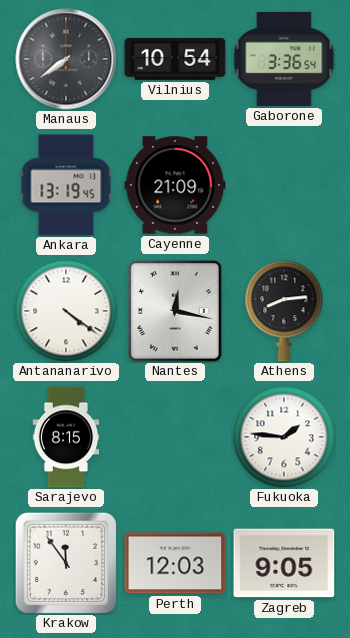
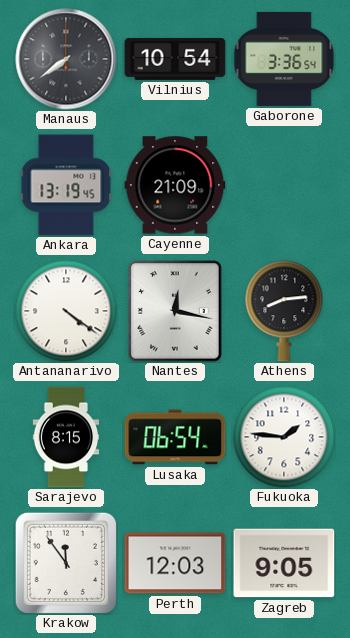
Lusaka: none -> 06:54 (175, 437)
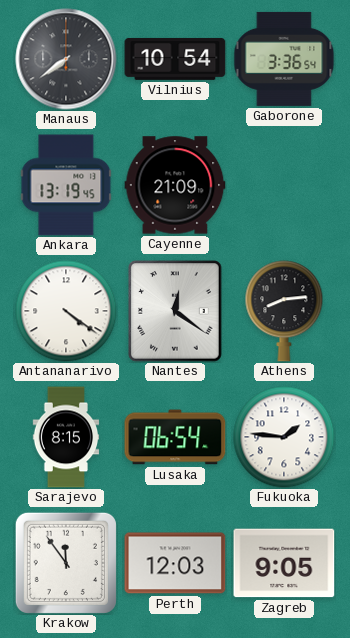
Nantes: 12:17 -> 12:21 (175, 311)
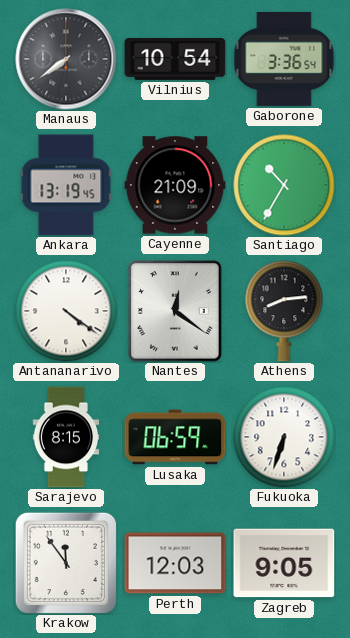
Santiago: none -> 10:35 (284, 185)
Lusaka: 06:54 -> 06:59 (175, 437)
Fukuoka: 1:46 -> 6:33 (284, 437)
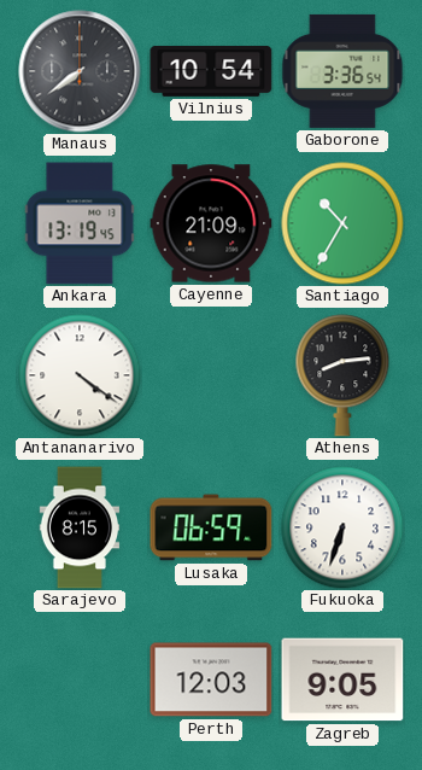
Nantes: 12:21 -> none (175, 311)
Krakow: 11:54 -> none (66, 563)
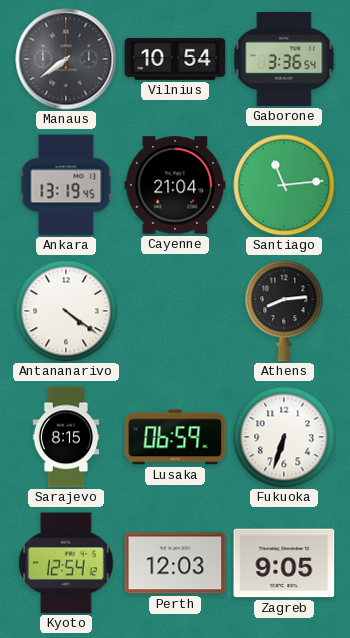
Cayenne: 21:09 -> 21:04 (175, 185)
Santiago: 10:35 -> 11:14 (284, 185)
Kyoto: none -> 12:54 (66, 563)
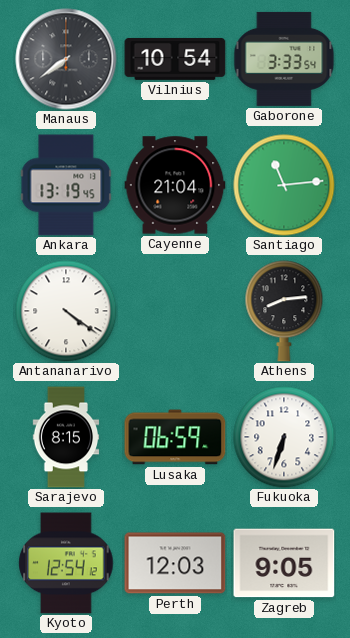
Gaborone: 3:36 -> 3:33 (284, 59)
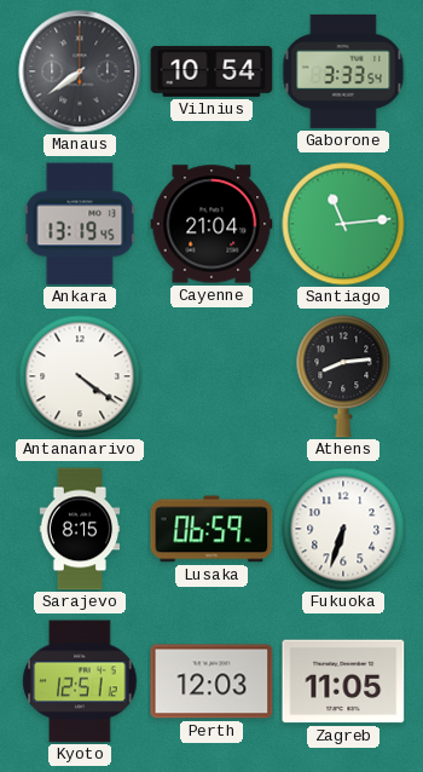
Kyoto: 12:54 -> 12:51 (80, 681)
Zagreb: 9:05 -> 11:05 (343, 681)
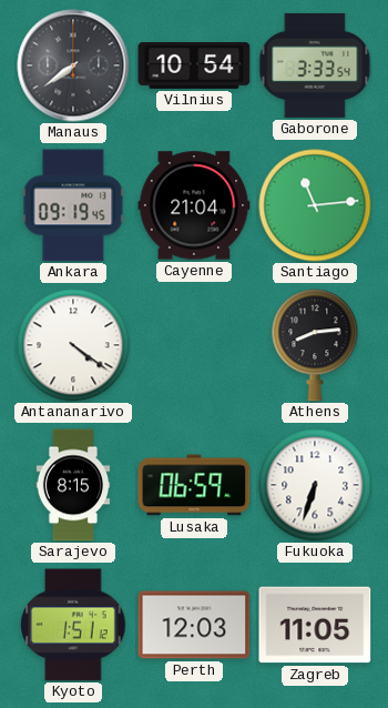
Ankara: 13:19 -> 09:19 (73, 205)
Kyoto: 12:51 -> 1:51 (73, 625)
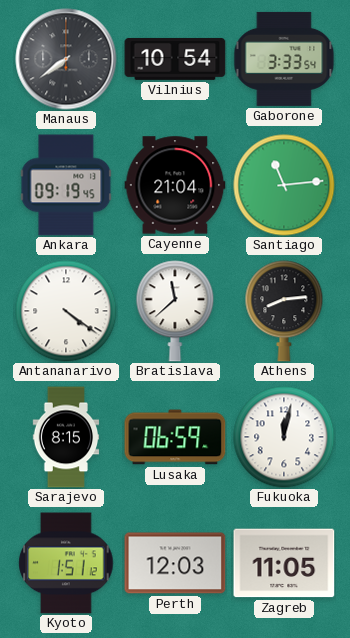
Bratislava: none -> 11:38 (175, 311)
Fukuoka: 6:33 -> 12:02 (284, 437)
